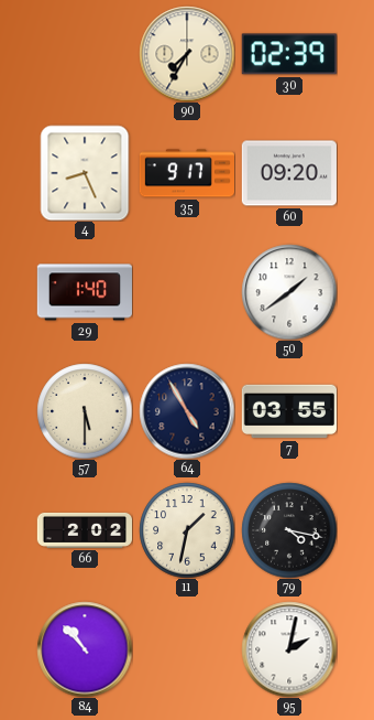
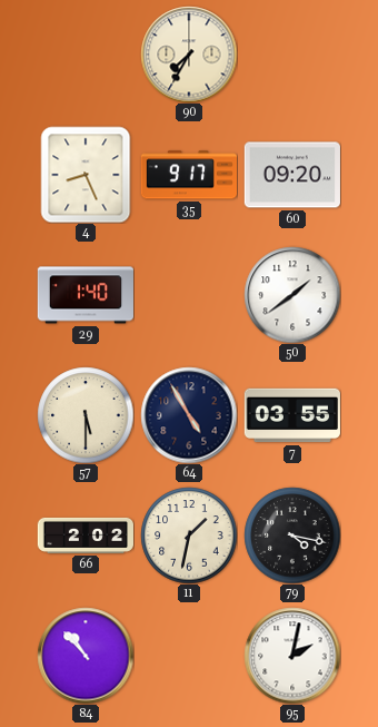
30: 02:39 -> none (289, 54)
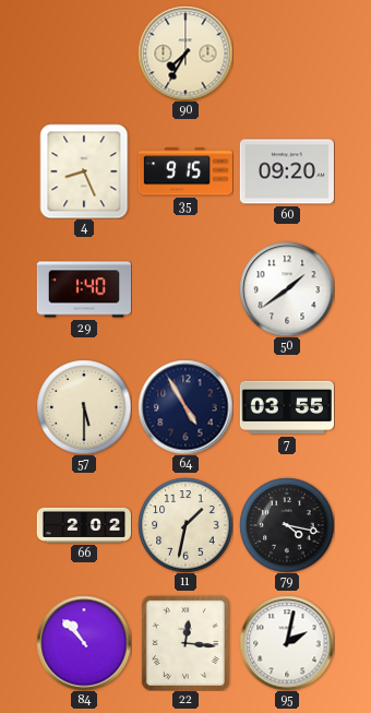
35: 9:17 -> 9:15 (184, 171)
22: none -> 12:16 (185, 643)
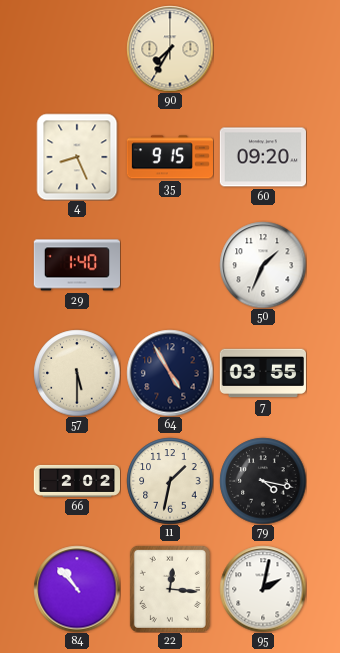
50: 1:39 -> 1:34 (263, 265)
